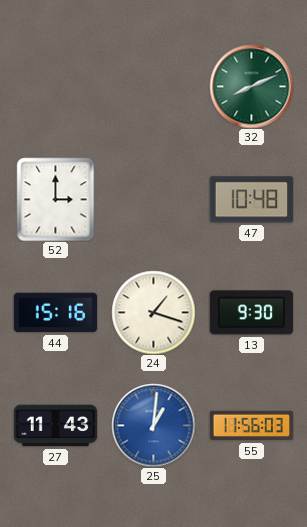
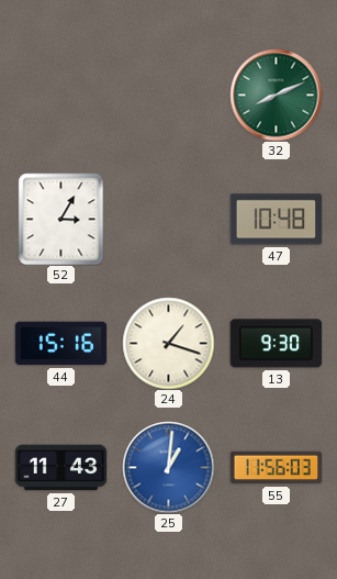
52: 3:00 -> 3:05 (61, 219)
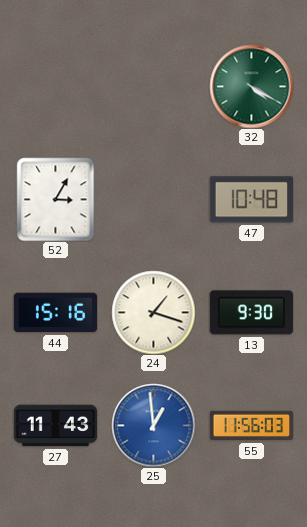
32: 8:11 -> 4:20 (251, 86)
25: 1:01 -> 12:59 (153, 425)
